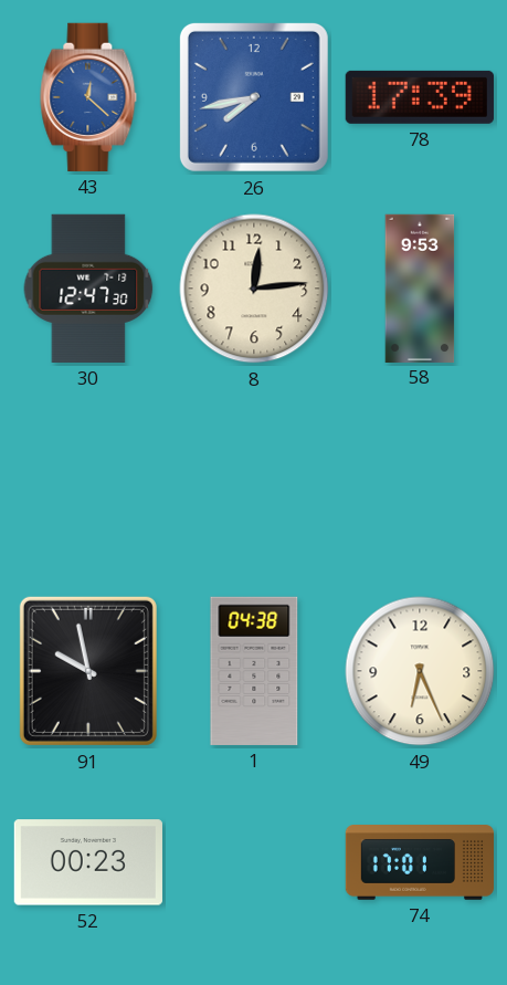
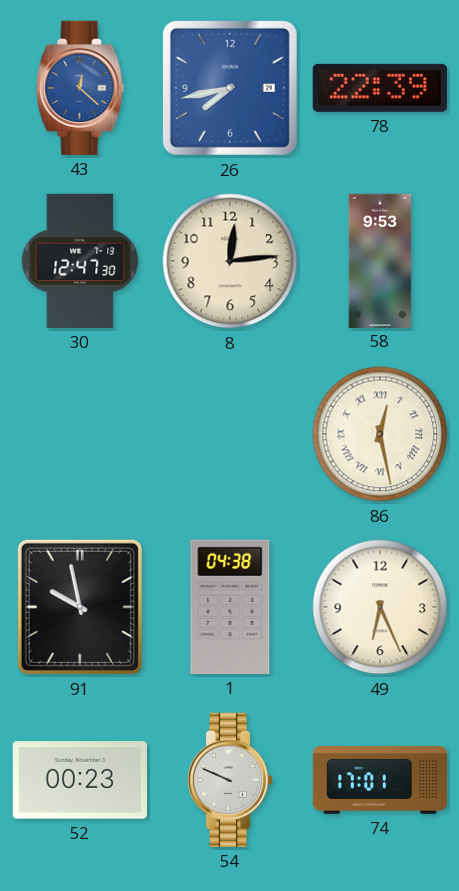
78: 17:39 -> 22:39 (380, 88)
86: none -> 12:28 (380, 434)
54: none -> 9:49 (230, 780)
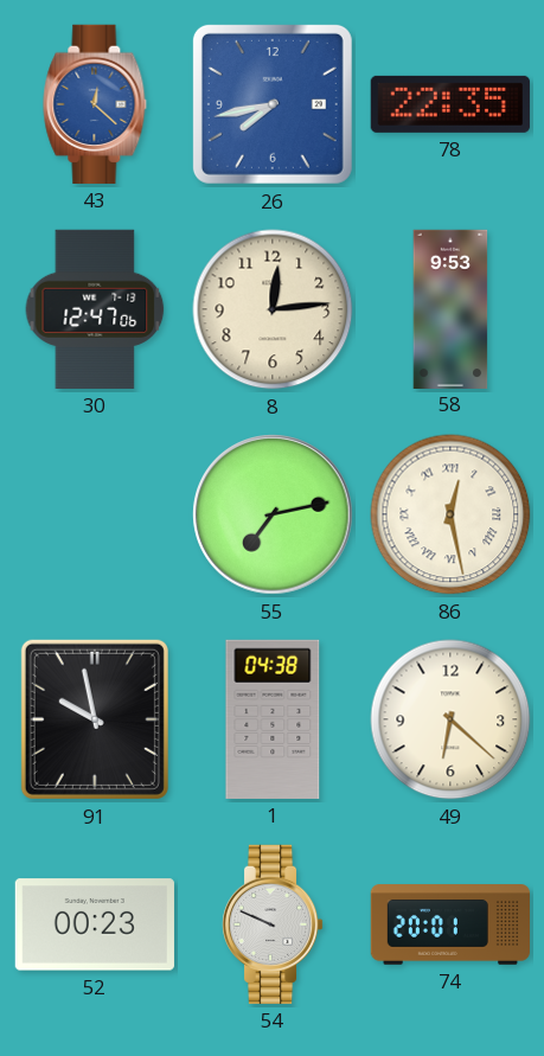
78: 22:39 -> 22:35 (450, 104)
30: 12:47:30 -> 12:47:06 (95, 309)
55: none -> 7:13 (273, 514)
49: 6:26 -> 6:22 (450, 719)
74: 17:01 -> 20:01 (450, 924)
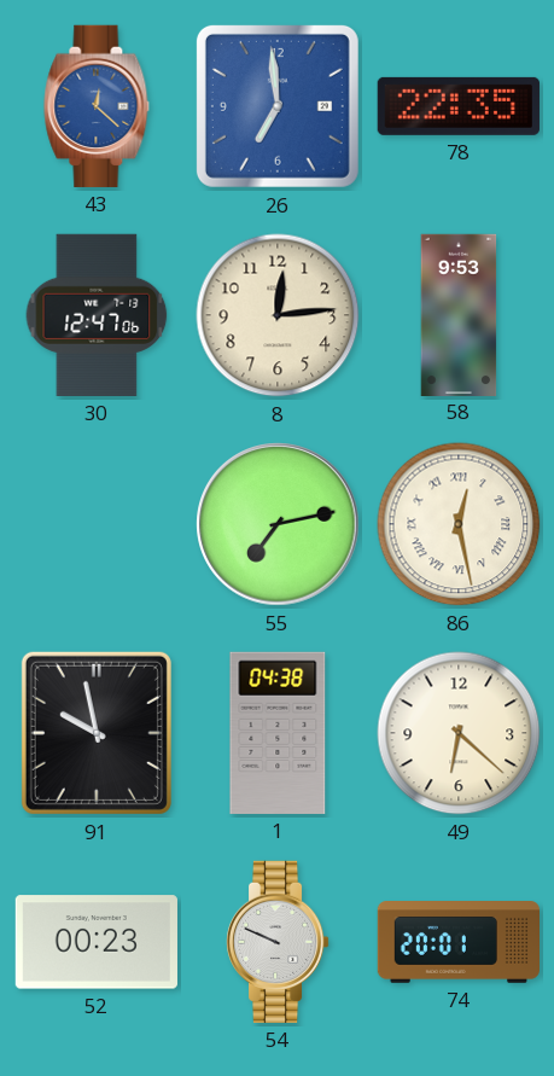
26: 7:43 -> 6:59 (278, 106)
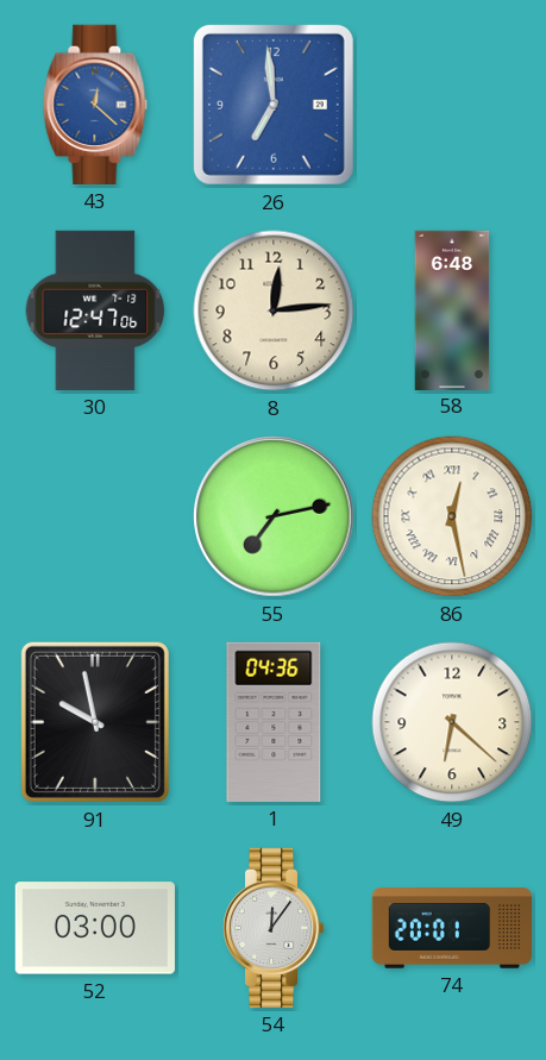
78: 22:35 -> none (459, 106)
58: 9:53 -> 6:48 (452, 309)
1: 04:38 -> 04:36 (274, 722)
52: 00:23 -> 03:00 (95, 928)
54: 9:49 -> 12:06 (274, 928)
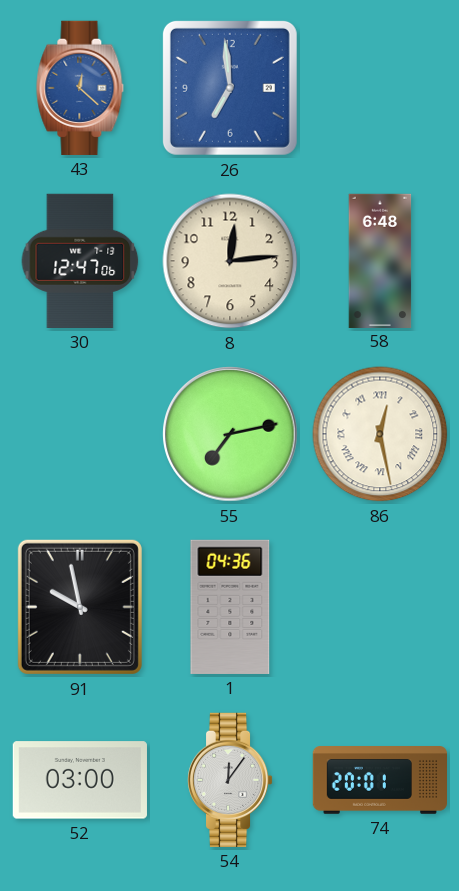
49: 6:22 -> none (452, 722)
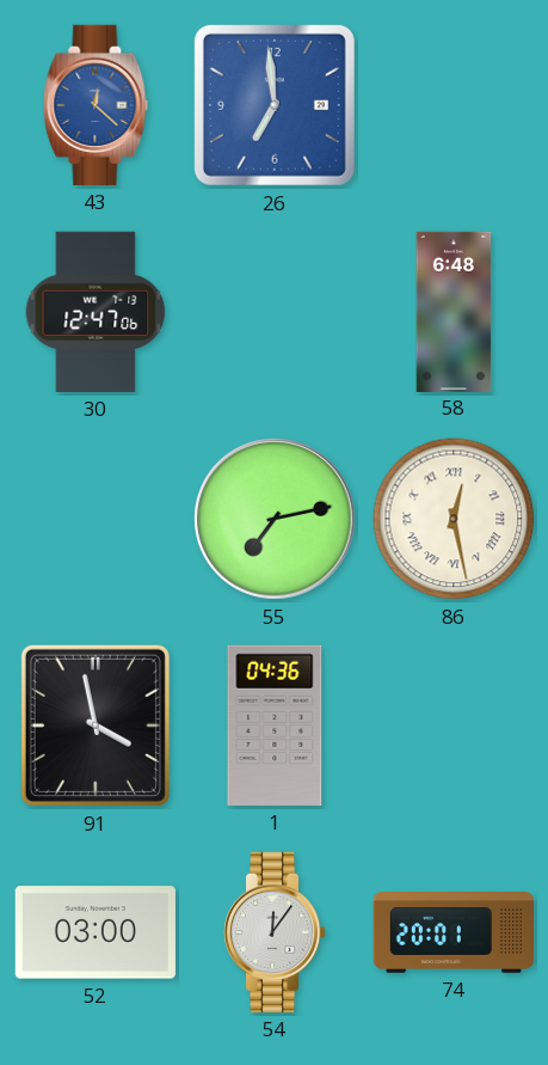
8: 12:14 -> none (230, 261)
91: 9:58 -> 3:58 (96, 726)
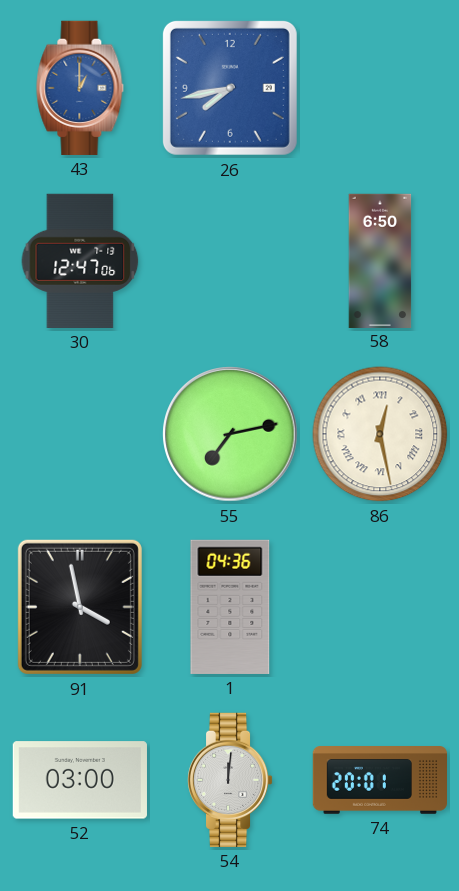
43: 12:22 -> 1:00 (80, 88)
26: 6:59 -> 7:43 (230, 88)
58: 6:48 -> 6:50 (380, 260)
54: 12:06 -> 12:01 (230, 780)
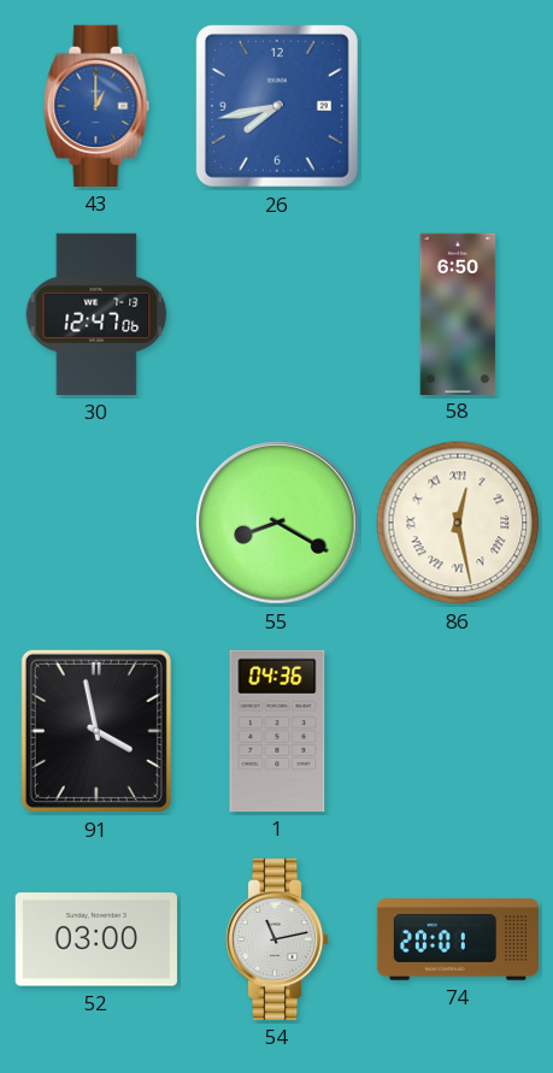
55: 7:13 -> 8:20 (277, 523)
54: 12:01 -> 11:13 (277, 939)
